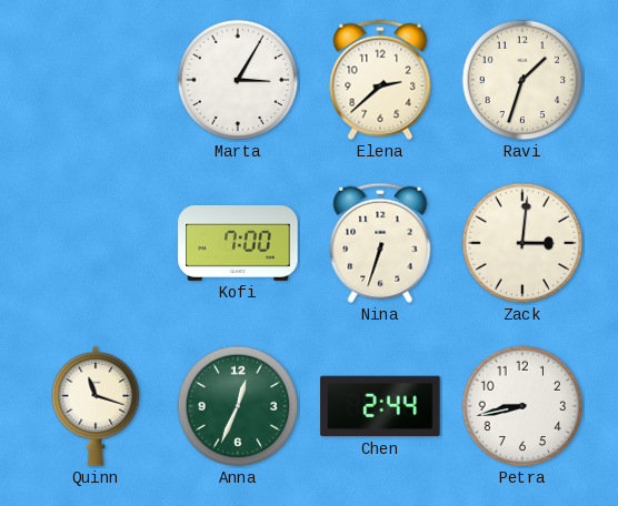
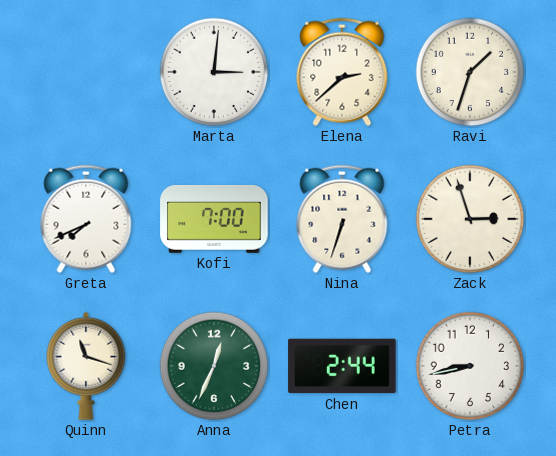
Marta: 3:05 -> 3:01 (214, 72)
Greta: none -> 7:41 (86, 219)
Zack: 3:01 -> 2:57 (470, 219)
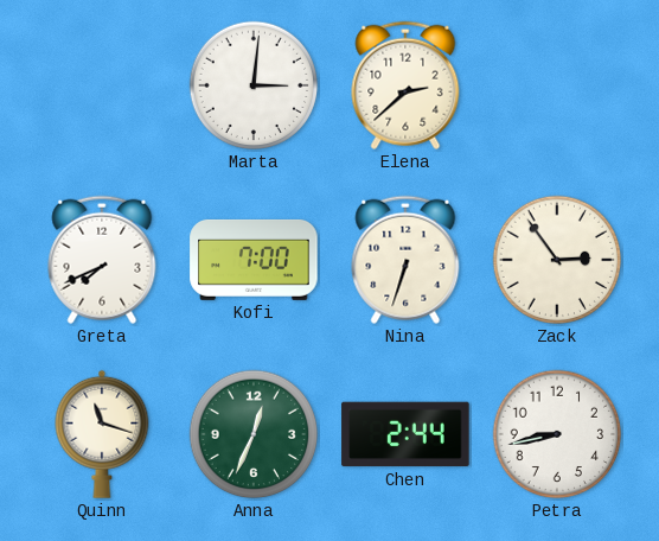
Ravi: 1:33 -> none (470, 72)
Zack: 2:57 -> 2:54 (557, 260)
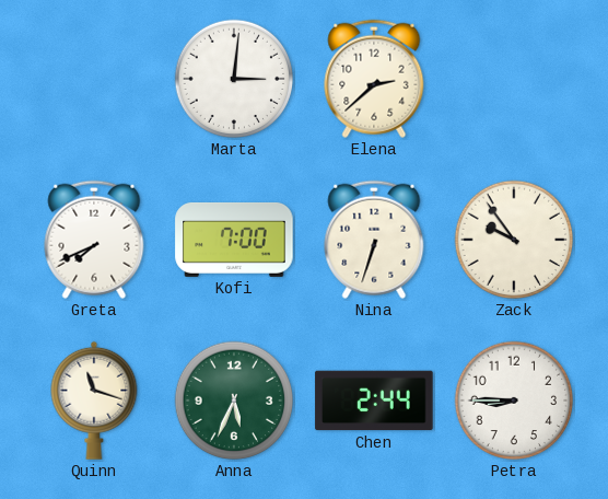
Zack: 2:54 -> 9:54 (514, 240)
Anna: 12:34 -> 5:34 (234, 401)
Petra: 8:43 -> 8:45 (514, 401)
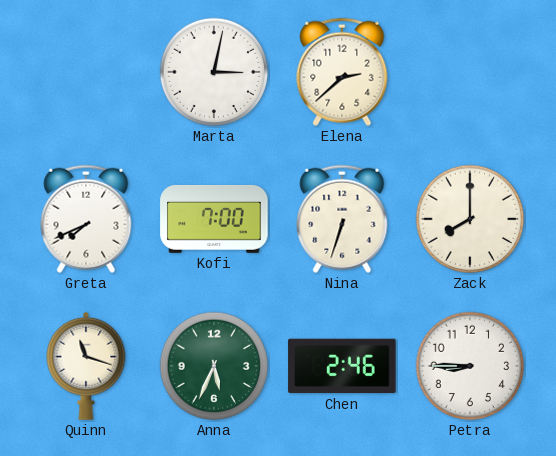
Marta: 3:01 -> 3:02 (214, 72)
Zack: 9:54 -> 8:00 (470, 219)
Chen: 2:44 -> 2:46 (342, 366)
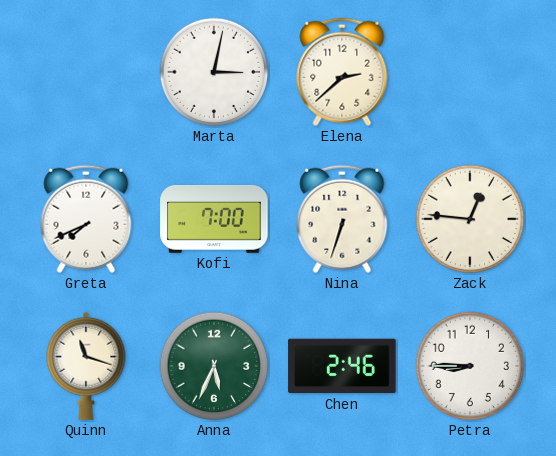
Zack: 8:00 -> 12:46 (470, 219)
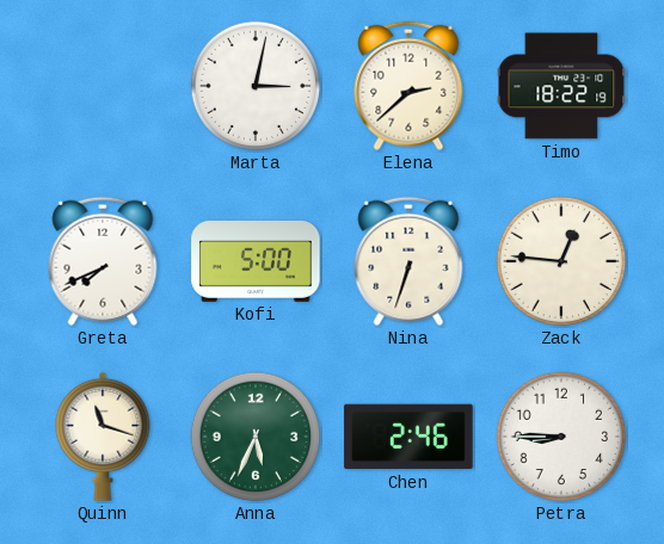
Timo: none -> 18:22 (561, 86)
Kofi: 7:00 -> 5:00 (256, 261)
